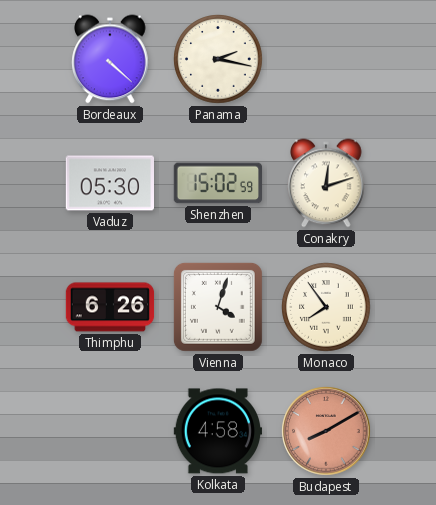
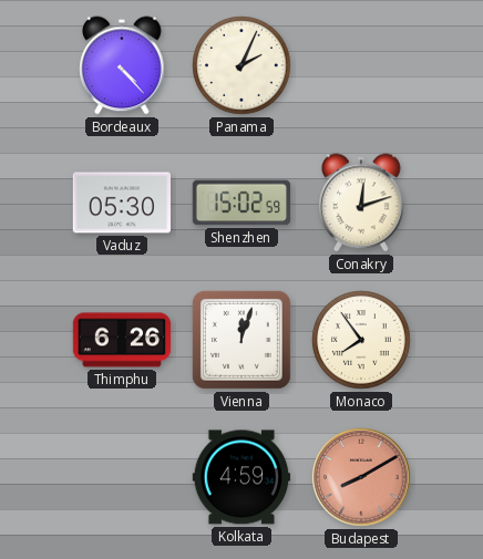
Bordeaux: 4:22 -> 4:23 (122, 65)
Panama: 2:17 -> 2:04 (242, 65)
Vienna: 4:03 -> 12:03 (242, 340)
Kolkata: 4:58 -> 4:59 (240, 477)
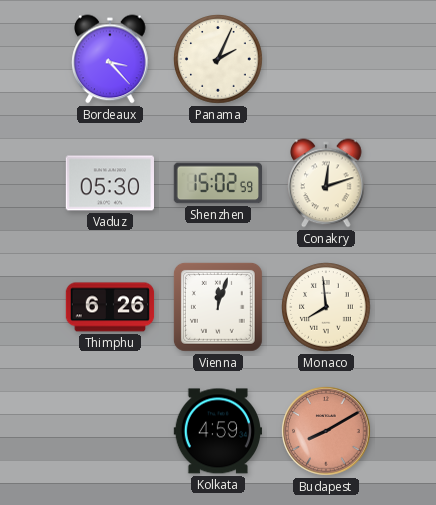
Bordeaux: 4:23 -> 3:23 (110, 59)
Monaco: 7:54 -> 7:59 (326, 307)
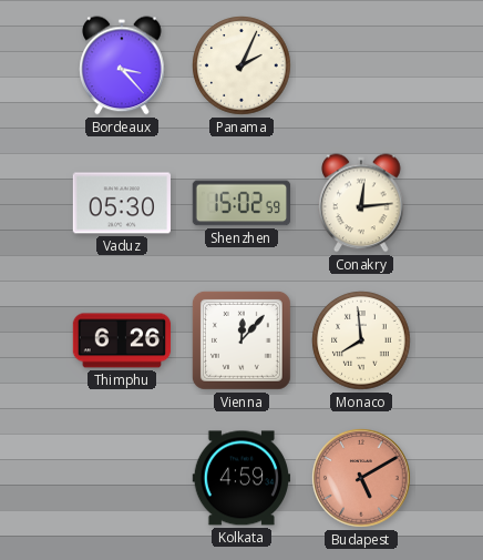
Conakry: 12:12 -> 12:14 (361, 203)
Vienna: 12:03 -> 12:07 (242, 340)
Budapest: 8:10 -> 5:10 (361, 478)
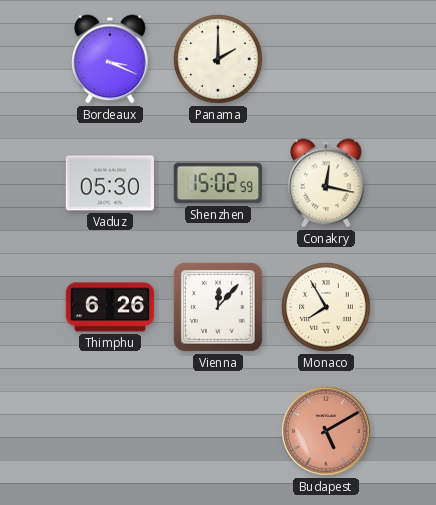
Bordeaux: 3:23 -> 3:19 (110, 59)
Panama: 2:04 -> 2:00 (218, 59)
Conakry: 12:14 -> 12:17 (326, 183)
Monaco: 7:59 -> 7:55 (326, 307)
Kolkata: 4:59 -> none (240, 478)
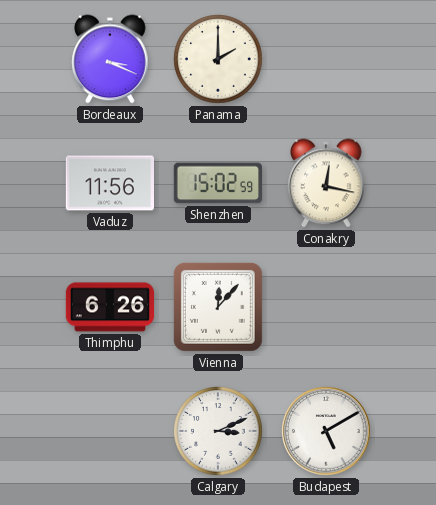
Vaduz: 05:30 -> 11:56 (109, 183)
Monaco: 7:55 -> none (326, 307)
Calgary: none -> 3:11 (218, 431)
Budapest dial: salmon -> white (326, 431)
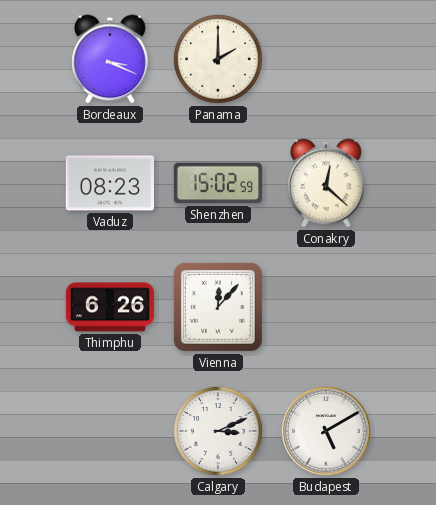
Vaduz: 11:56 -> 08:23 (109, 183)
Conakry: 12:17 -> 12:22 (326, 183)
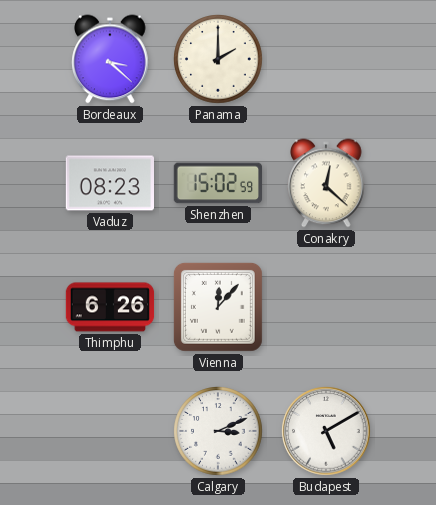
Bordeaux: 3:19 -> 3:22 (110, 59)
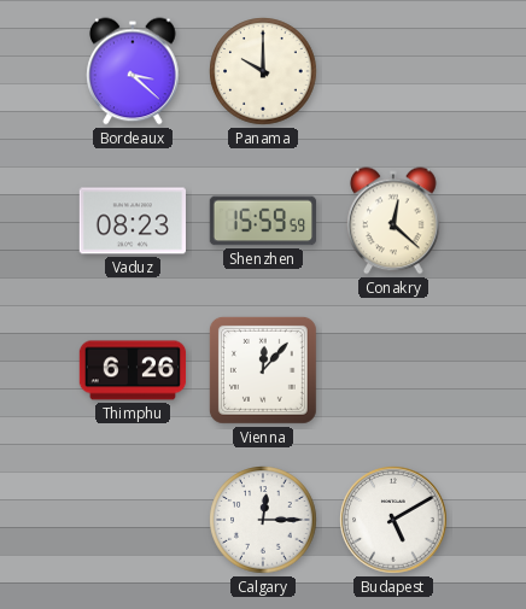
Panama: 2:00 -> 10:00 (263, 71)
Shenzhen: 15:02 -> 15:59 (263, 221)
Calgary: 3:11 -> 12:15 (263, 520)
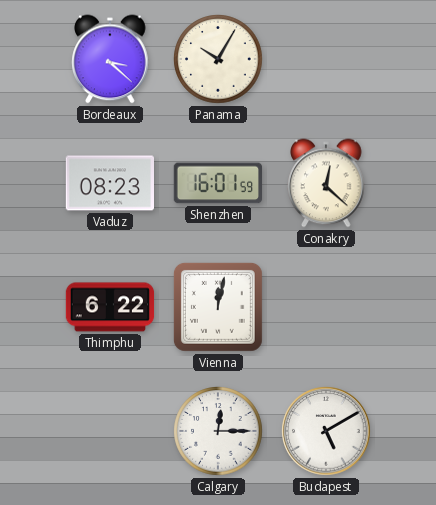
Panama: 10:00 -> 10:05 (218, 59)
Shenzhen: 15:59 -> 16:01 (218, 183)
Thimphu: 6:26 -> 6:22 (110, 307)
Vienna: 12:07 -> 12:02 (218, 307)
